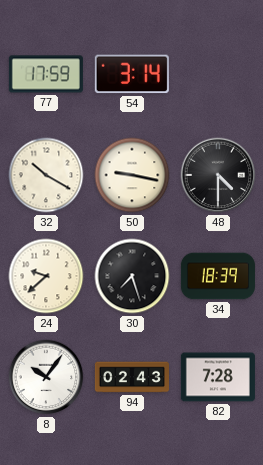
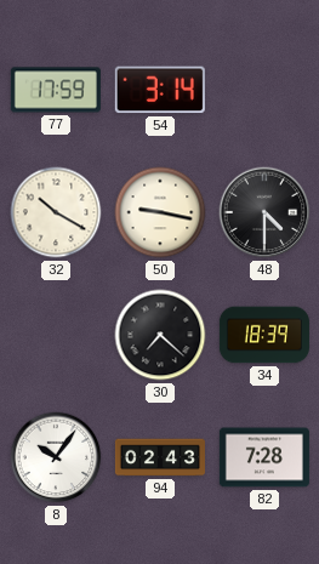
24: 9:38 -> none (46, 276)
30: 7:27 -> 7:22 (160, 335)
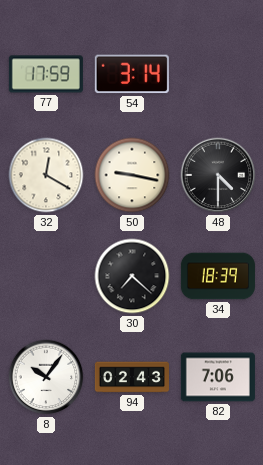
32: 10:20 -> 12:20 (46, 175)
82: 7:28 -> 7:06 (218, 377)
